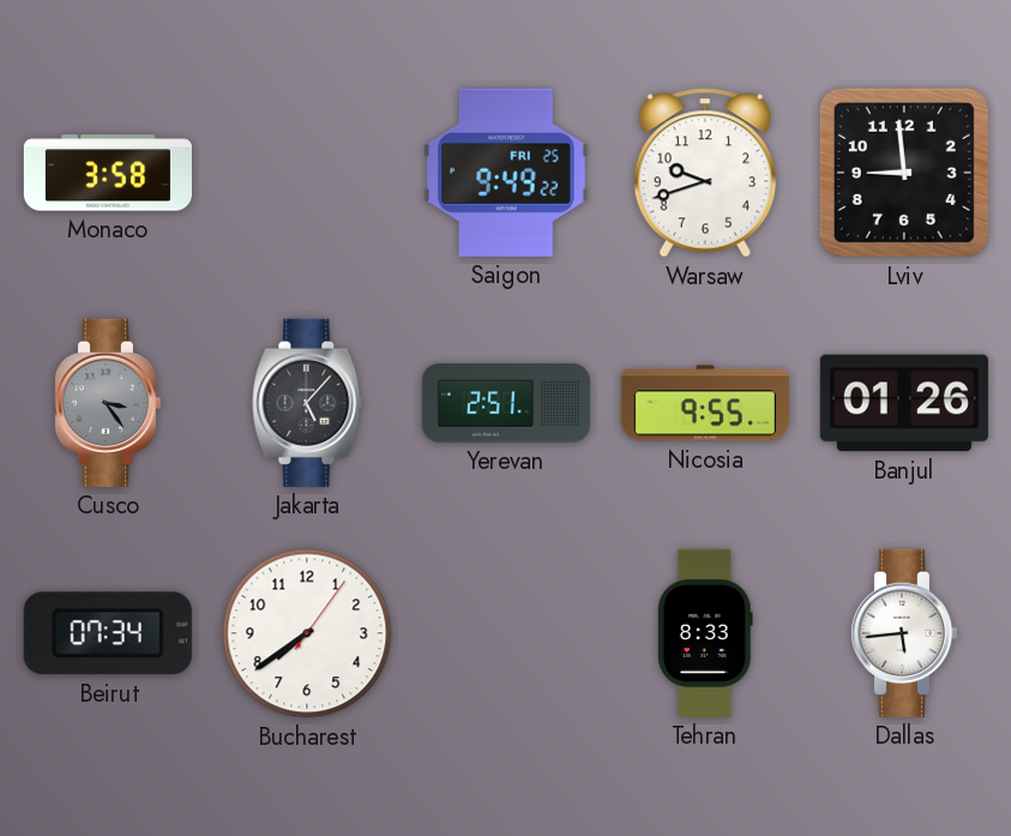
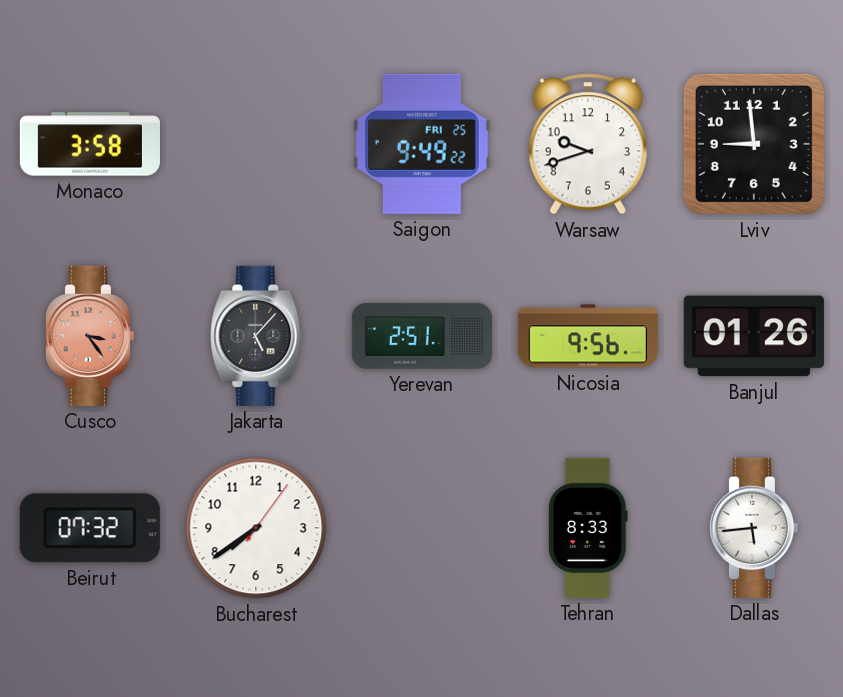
Cusco dial: grey -> salmon (89, 336)
Nicosia: 9:55 -> 9:56 (588, 336)
Beirut: 07:34 -> 07:32 (90, 528)
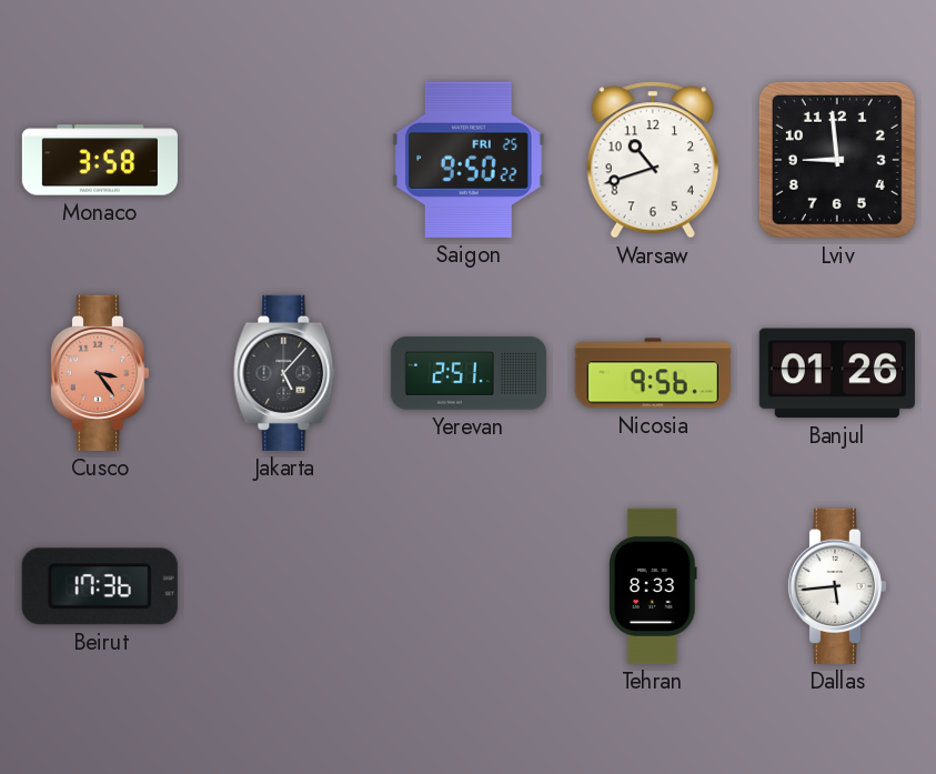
Saigon: 9:49 -> 9:50 (469, 160)
Warsaw: 9:42 -> 10:42 (652, 160)
Beirut: 07:32 -> 17:36 (100, 586)
Bucharest: 7:39 -> none (256, 528)
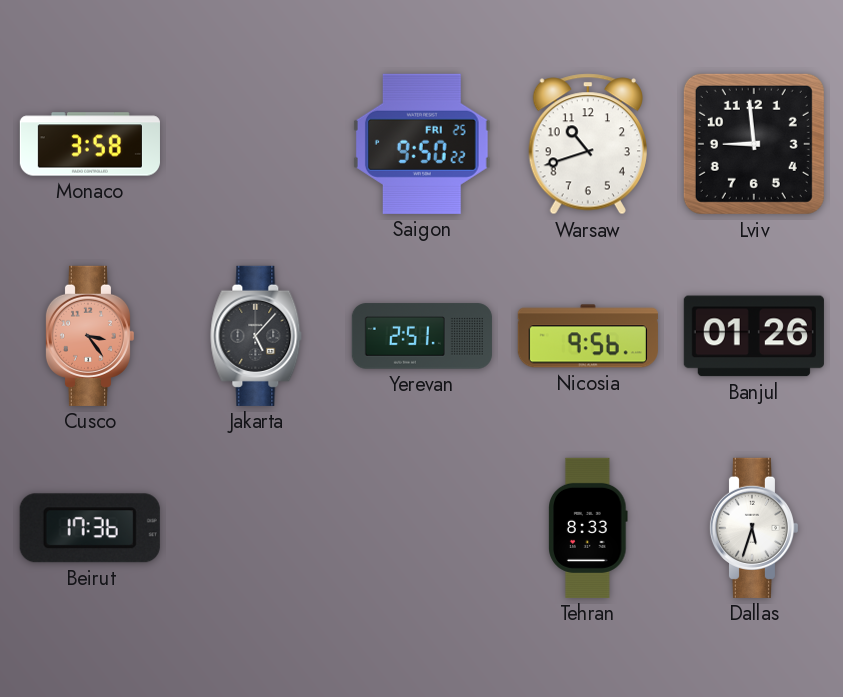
Dallas: 5:44 -> 5:33 (753, 528)
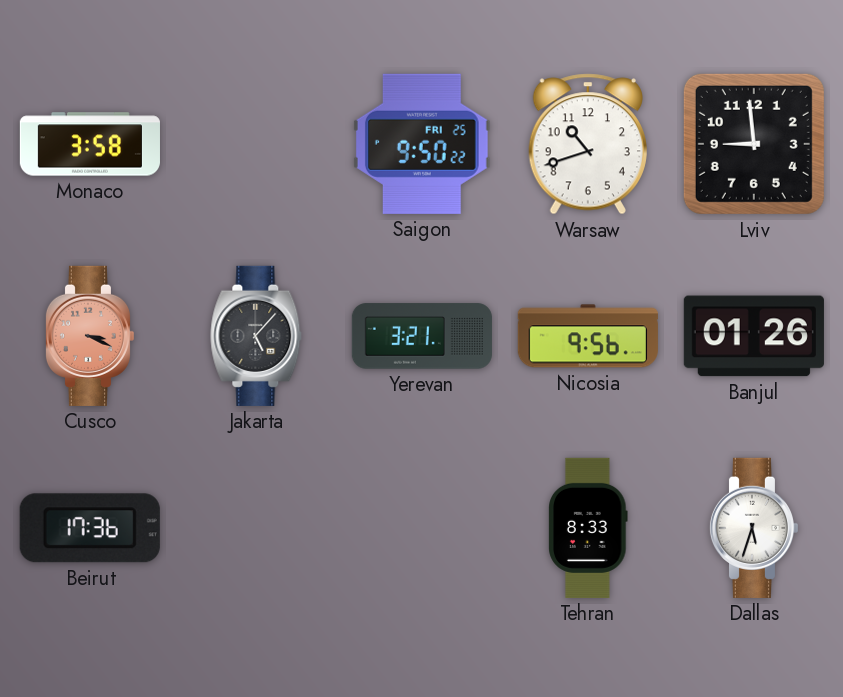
Cusco: 3:24 -> 3:19 (89, 336)
Yerevan: 2:51 -> 3:21 (422, 336)
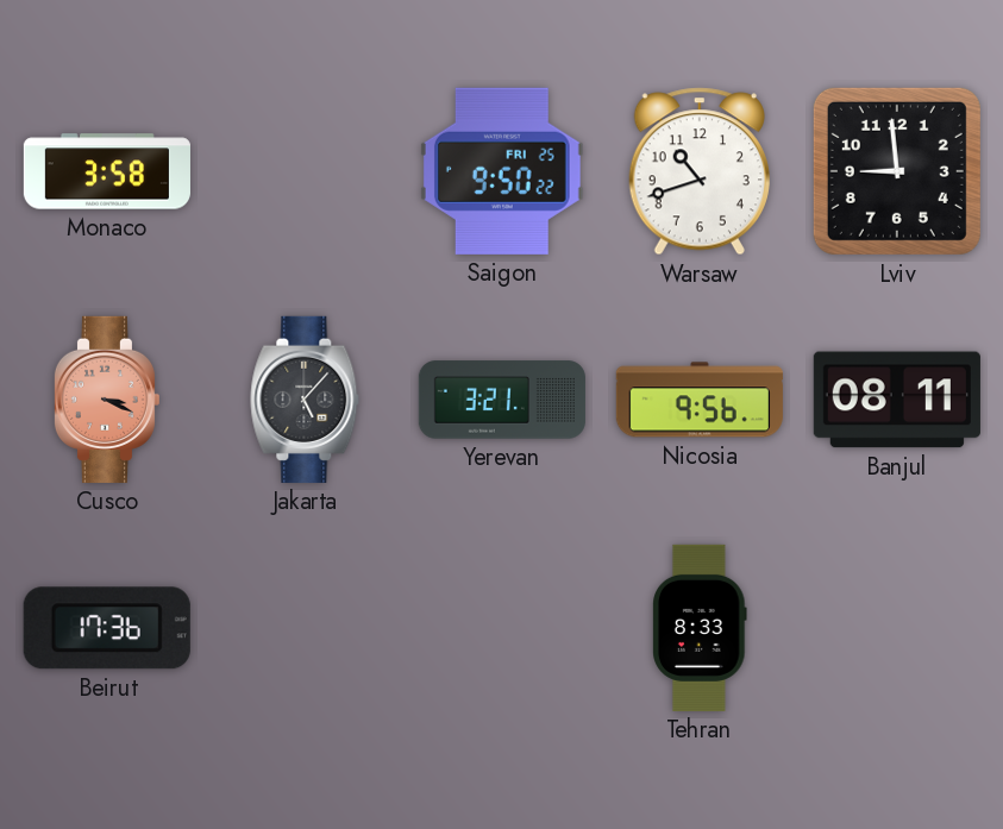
Banjul: 01:26 -> 08:11 (897, 400)
Dallas: 5:33 -> none (753, 528)
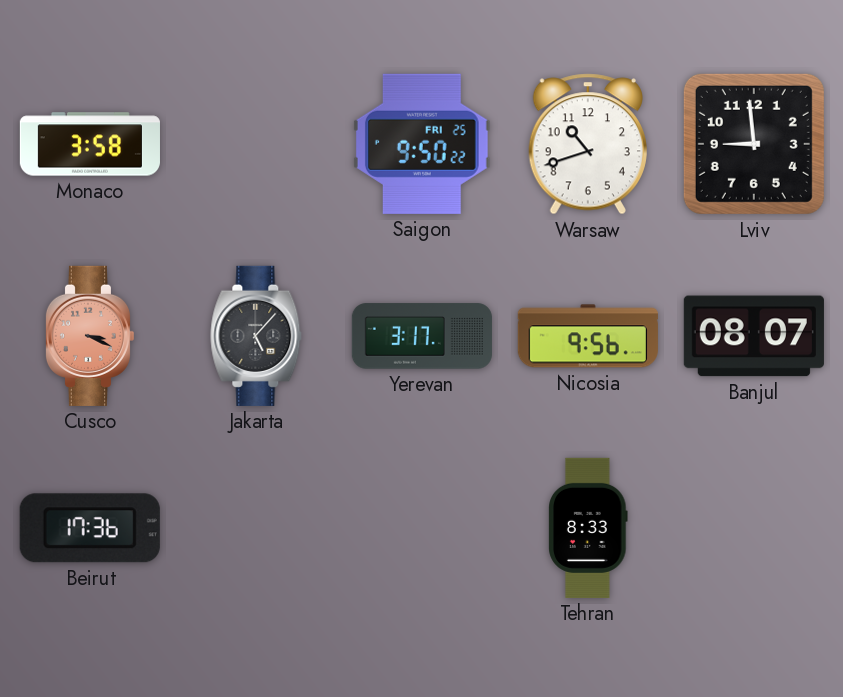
Yerevan: 3:21 -> 3:17 (422, 336)
Banjul: 08:11 -> 08:07 (754, 336)
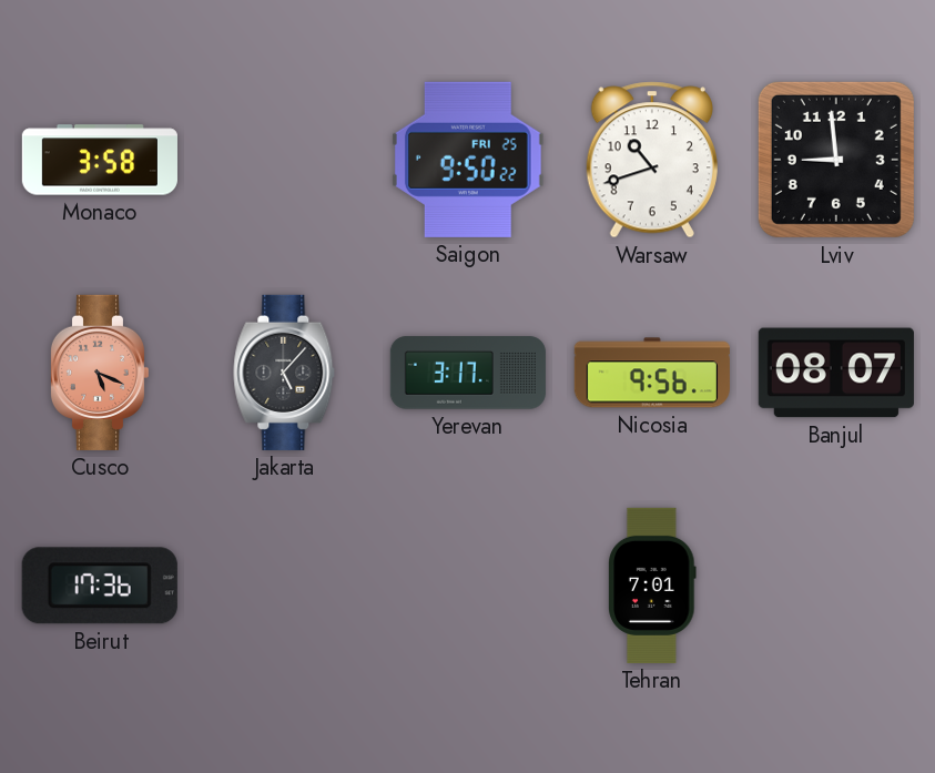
Cusco: 3:19 -> 5:19 (99, 373)
Tehran: 8:33 -> 7:01 (652, 586)
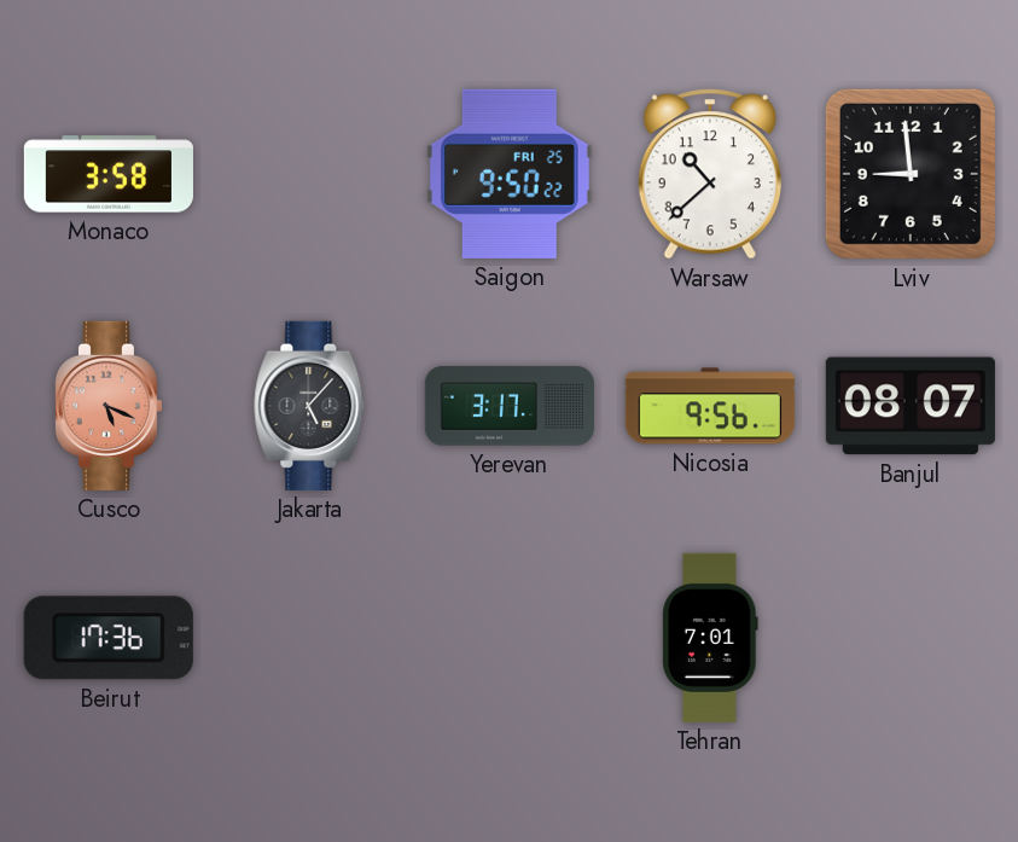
Warsaw: 10:42 -> 10:38 (709, 174)
